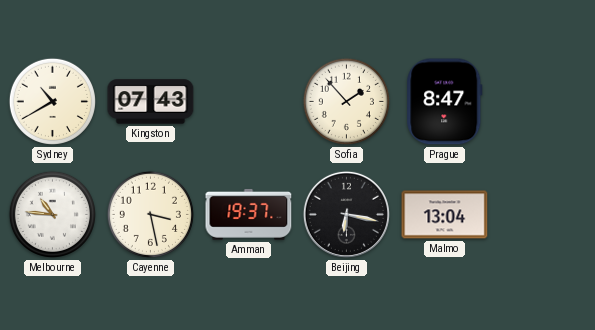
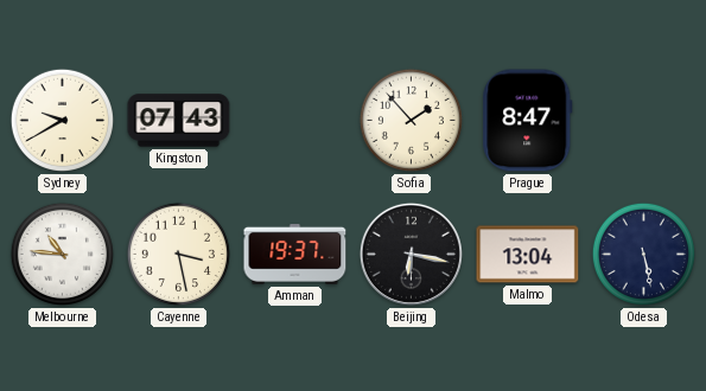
Sydney: 10:40 -> 9:40 (62, 120)
Odesa: none -> 5:28 (643, 254)
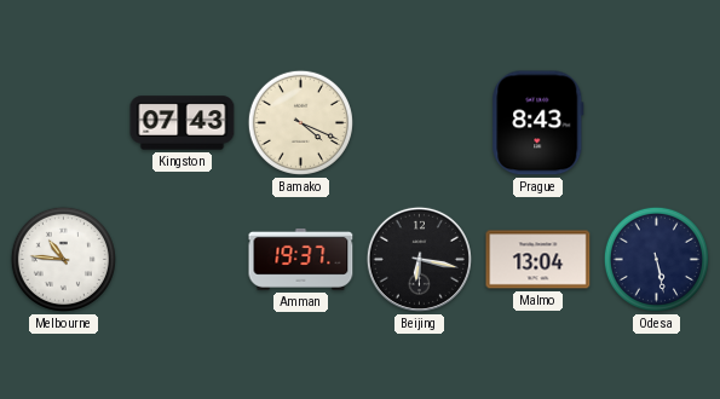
Sydney: 9:40 -> none (62, 120)
Bamako: none -> 4:19 (300, 122)
Sofia: 1:53 -> none (411, 120)
Prague: 8:47 -> 8:43 (538, 123)
Cayenne: 3:28 -> none (178, 254)
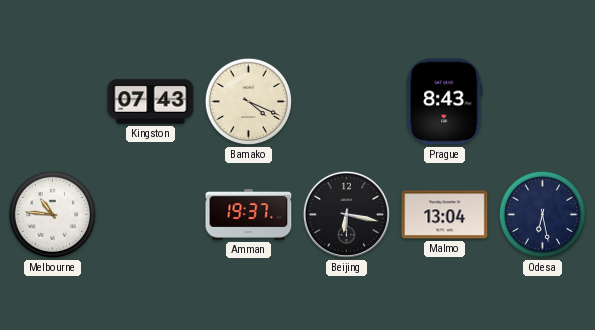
Odesa: 5:28 -> 6:28 (542, 214)
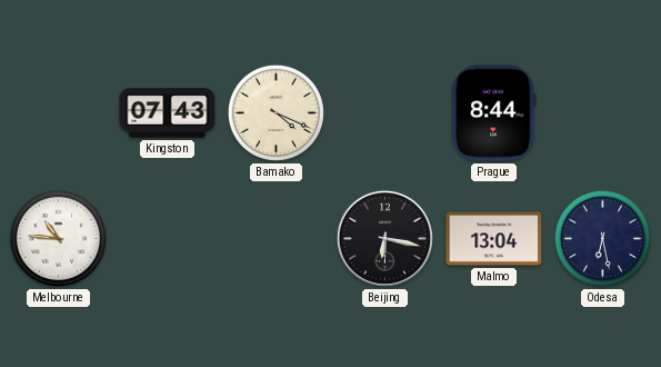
Prague: 8:43 -> 8:44 (494, 113)
Amman: 19:37 -> none (249, 214)
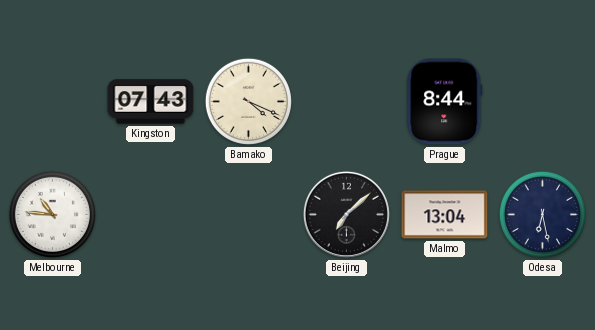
Beijing: 6:17 -> 7:08 (346, 214)
